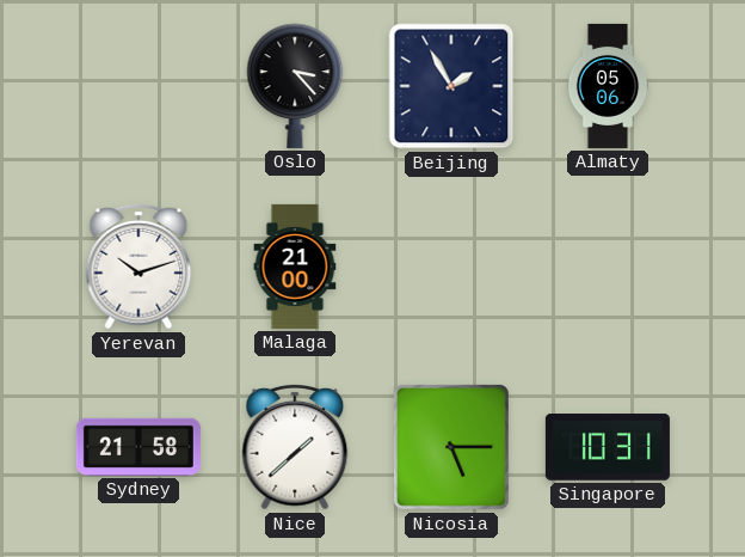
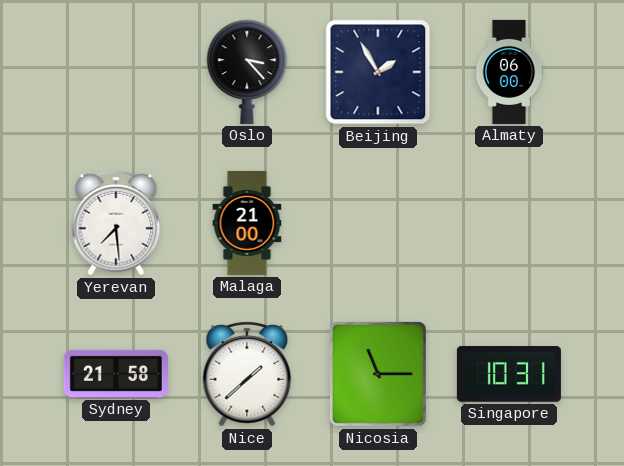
Almaty: 05:06 -> 06:00 (509, 72)
Yerevan: 10:12 -> 7:29 (116, 223)
Nicosia: 5:15 -> 11:15 (378, 374)
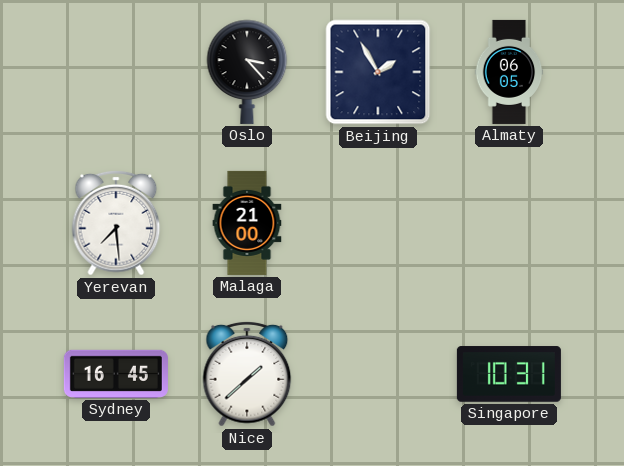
Almaty: 06:00 -> 06:05 (509, 72)
Sydney: 21:58 -> 16:45 (116, 374)
Nicosia: 11:15 -> none (378, 374)
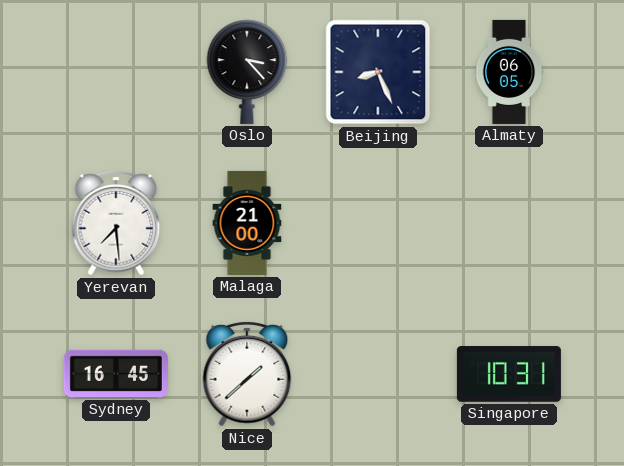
Beijing: 1:55 -> 8:26 (378, 72)
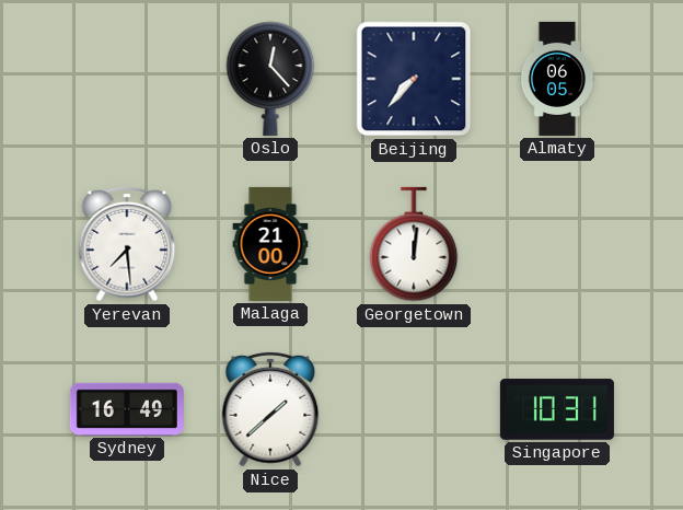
Oslo: 3:23 -> 12:23 (270, 79)
Beijing: 8:26 -> 7:37 (414, 79)
Georgetown: none -> 12:01 (414, 244)
Sydney: 16:45 -> 16:49 (127, 409)
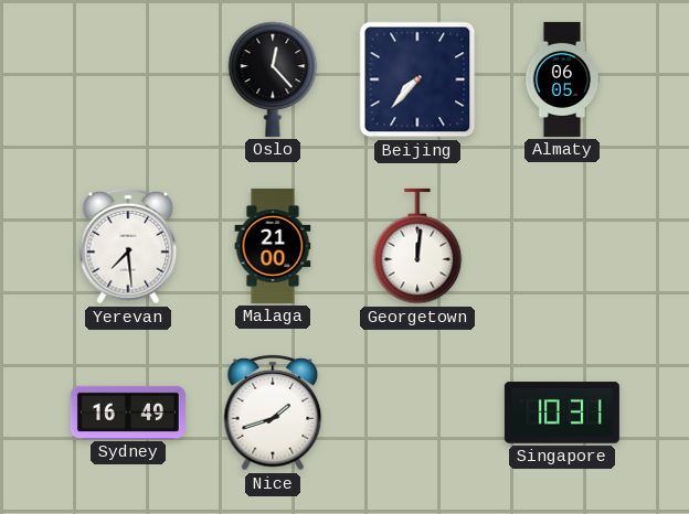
Nice: 1:38 -> 1:42 (273, 413)
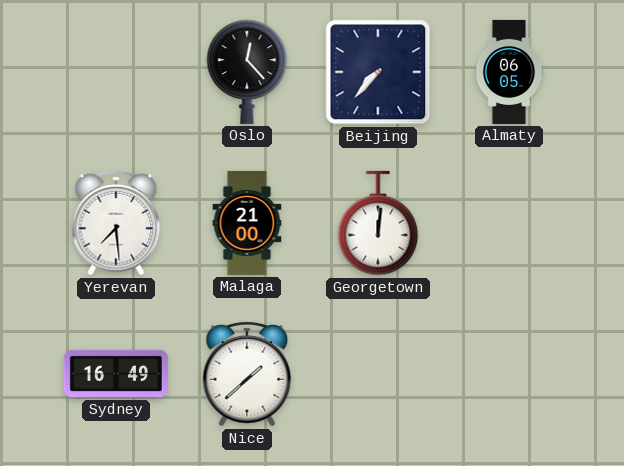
Nice: 1:42 -> 1:38 (247, 374)
Singapore: 10:31 -> none (562, 413)
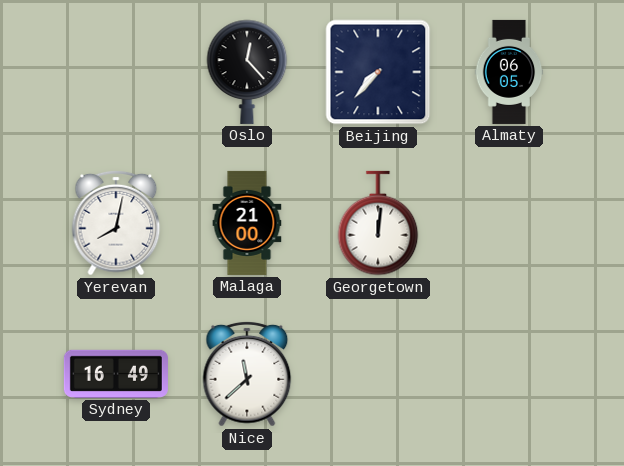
Yerevan: 7:29 -> 8:02 (116, 223)
Nice: 1:38 -> 11:38 (247, 374)
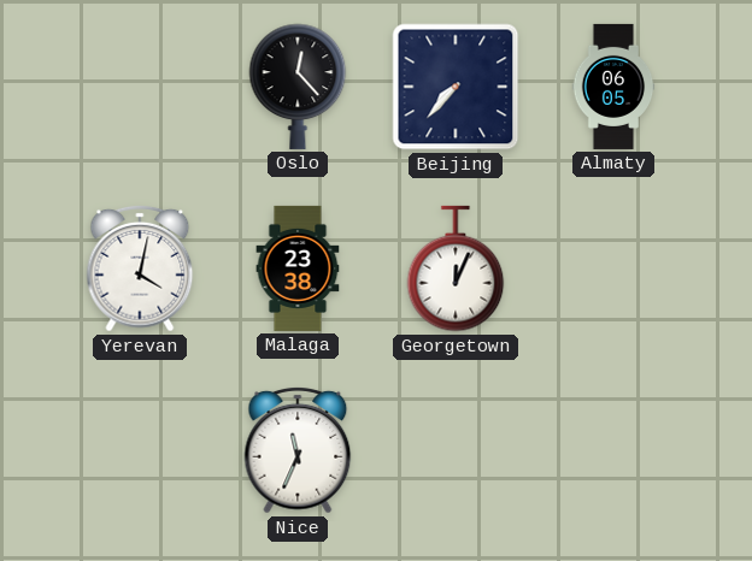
Yerevan: 8:02 -> 4:02 (140, 268)
Malaga: 21:00 -> 23:38 (298, 268)
Georgetown: 12:01 -> 12:04 (456, 268)
Sydney: 16:49 -> none (116, 374)
Nice: 11:38 -> 11:34 (298, 450)
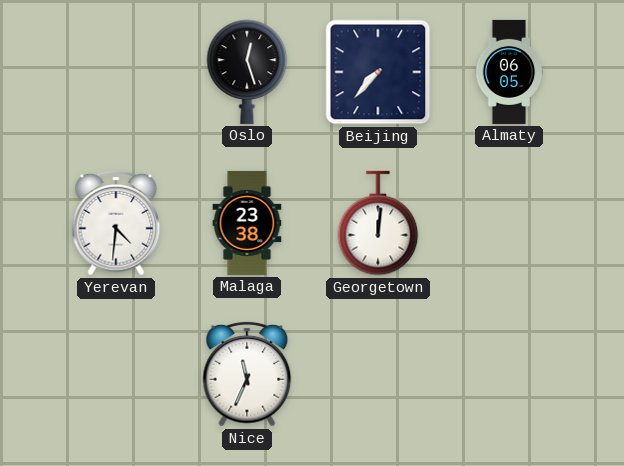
Oslo: 12:23 -> 12:27 (247, 72)
Yerevan: 4:02 -> 4:31 (116, 223)
Georgetown: 12:04 -> 12:01 (378, 223)
